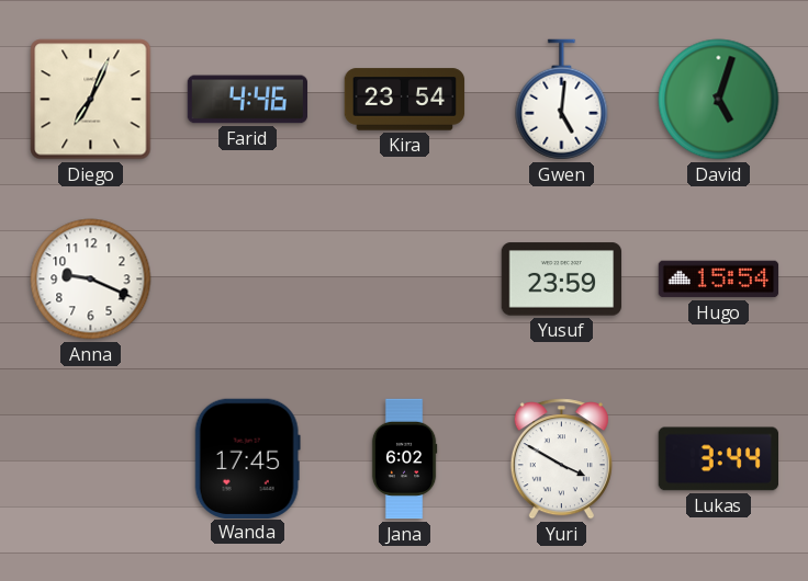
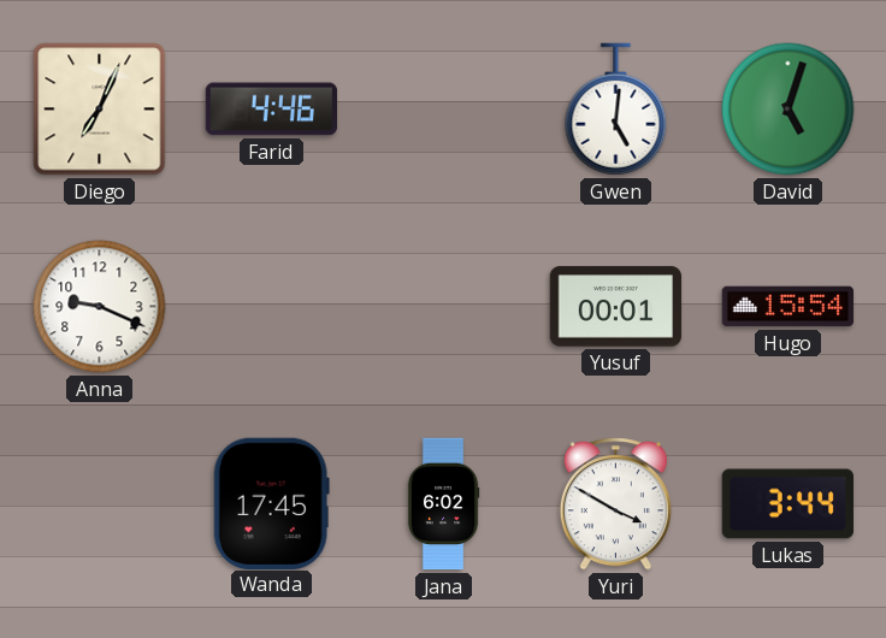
Kira: 23:54 -> none (405, 100)
Yusuf: 23:59 -> 00:01 (616, 307)
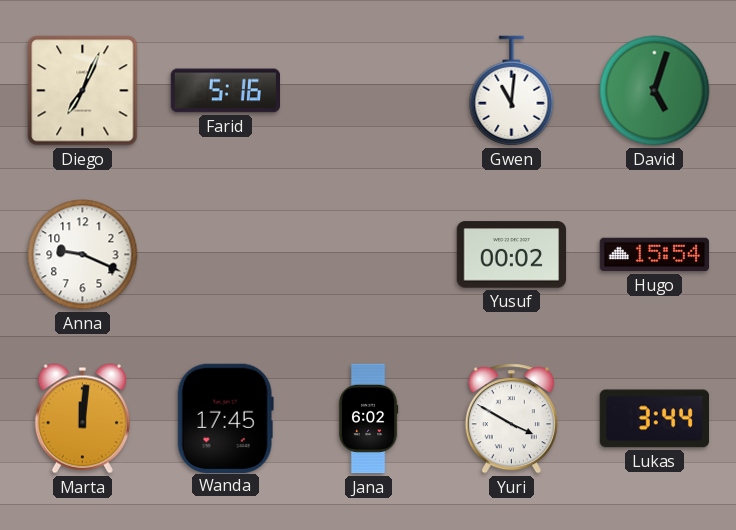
Farid: 4:46 -> 5:16 (225, 91)
Gwen: 5:01 -> 11:01 (512, 91)
Yusuf: 00:01 -> 00:02 (512, 255)
Marta: none -> 12:01 (82, 419)
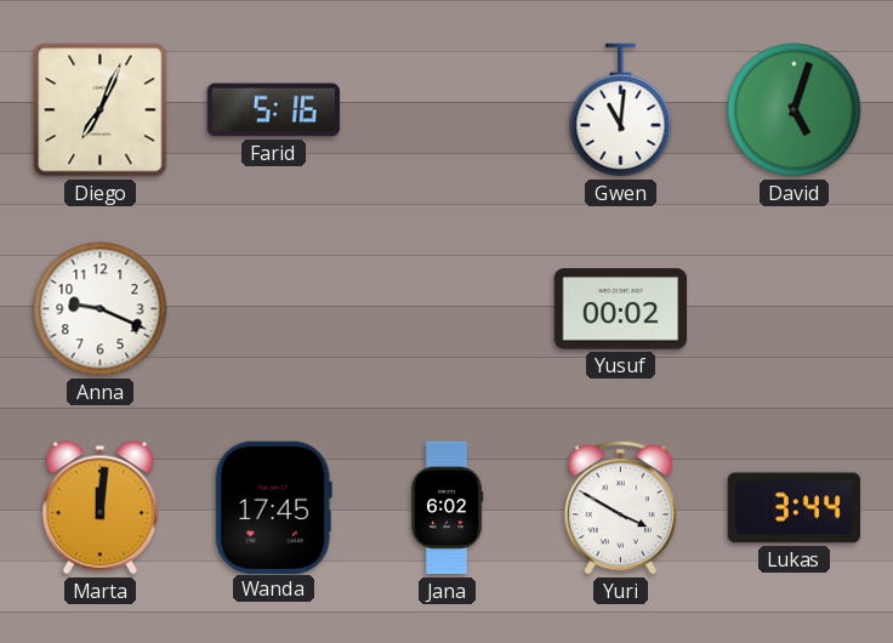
Hugo: 15:54 -> none (655, 255)
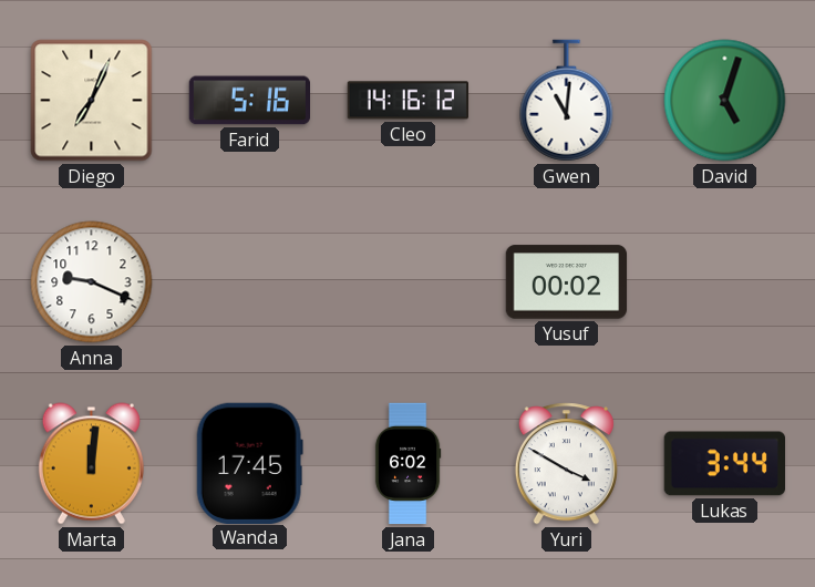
Cleo: none -> 14:16 (407, 101)
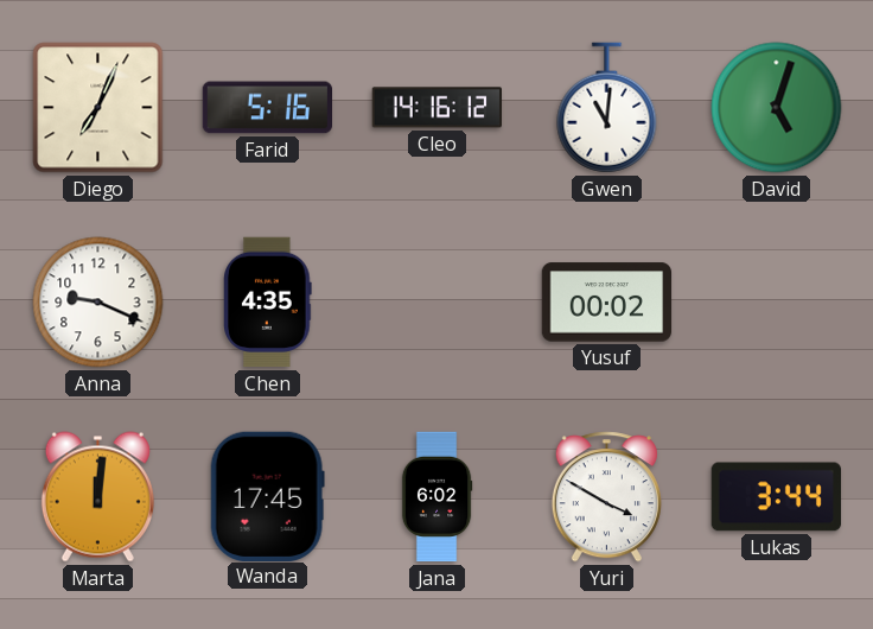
Chen: none -> 4:35 (268, 303)
